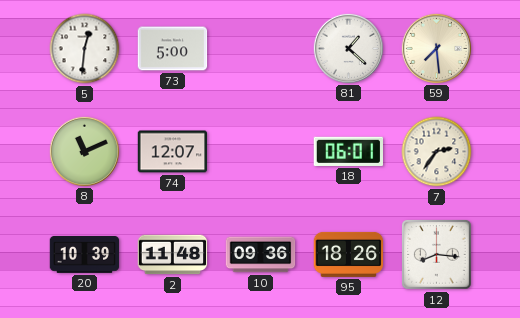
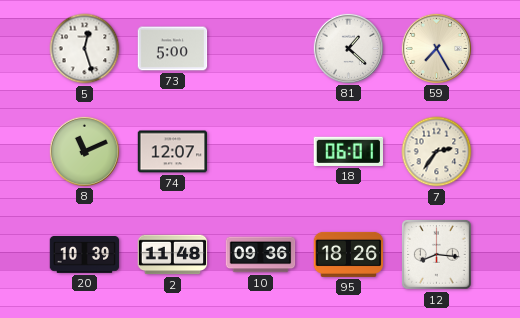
5: 12:31 -> 12:27 (85, 49)
59: 7:29 -> 7:25 (436, 48)
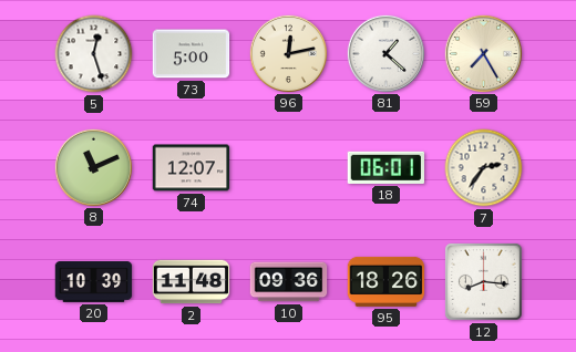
96: none -> 12:13 (288, 53)
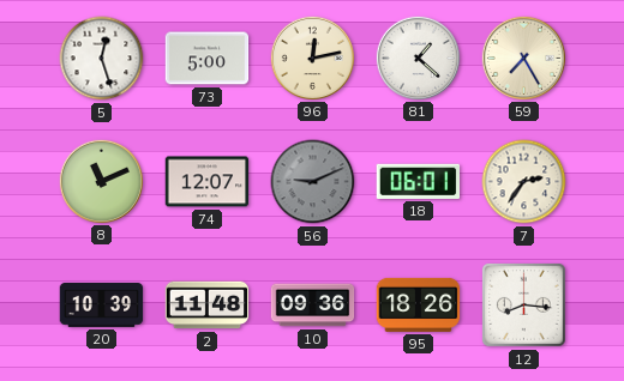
56: none -> 9:11 (313, 182)
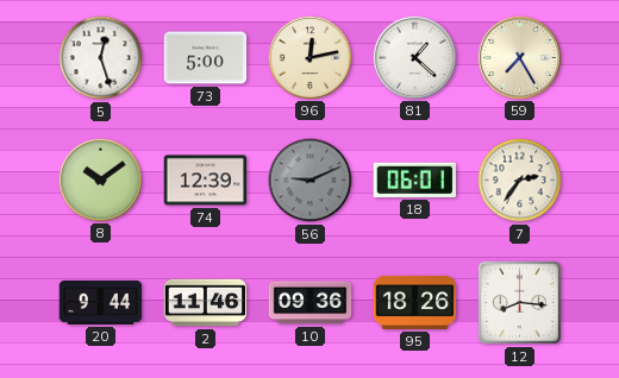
8: 11:11 -> 10:09 (100, 179)
74: 12:07 -> 12:39 (206, 181)
20: 10:39 -> 9:44 (101, 302)
2: 11:48 -> 11:46 (206, 303)
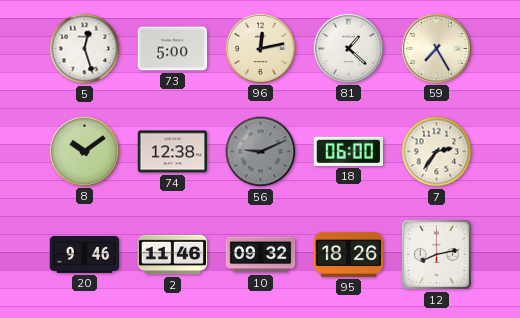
74: 12:39 -> 12:38 (173, 152)
18: 06:01 -> 06:00 (348, 151)
20: 9:44 -> 9:46 (85, 254)
10: 09:36 -> 09:32 (261, 255)
12: 8:16 -> 8:13 (436, 254)
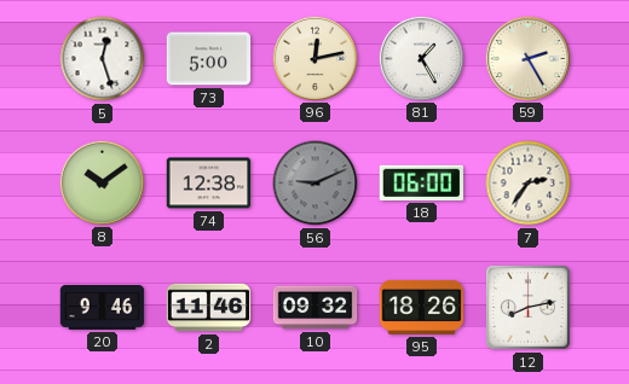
81: 1:22 -> 1:25 (421, 58)
59: 7:25 -> 2:25 (527, 58)
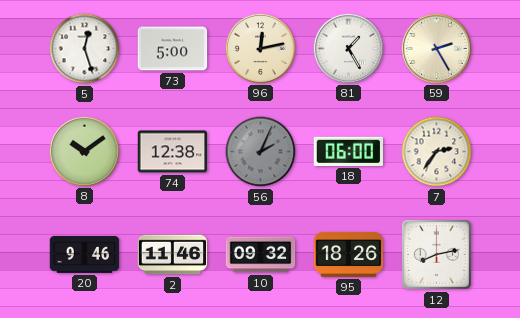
56: 9:11 -> 2:04 (261, 152)
